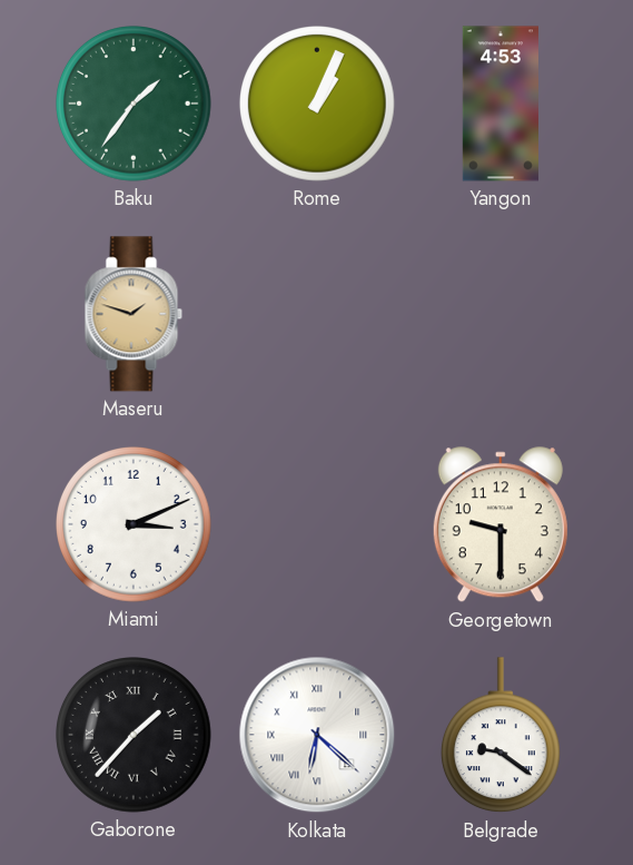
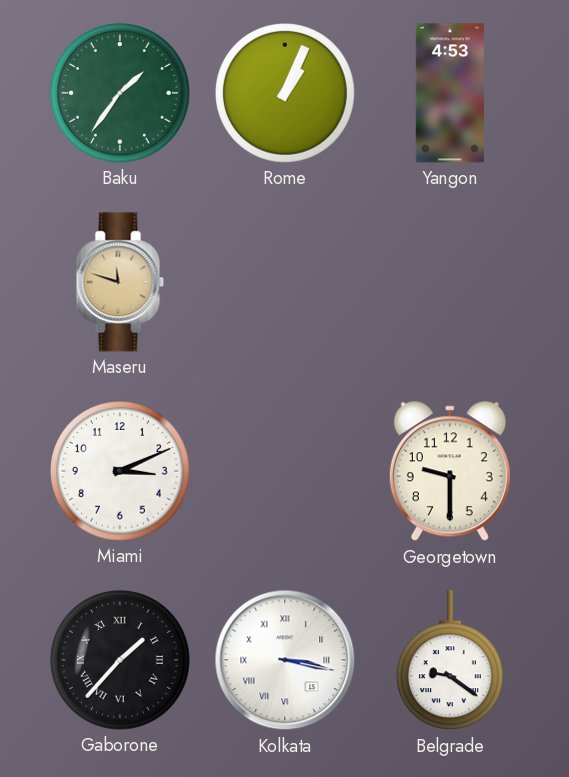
Maseru: 1:48 -> 11:48 (120, 282)
Kolkata: 6:22 -> 3:17 (285, 660)
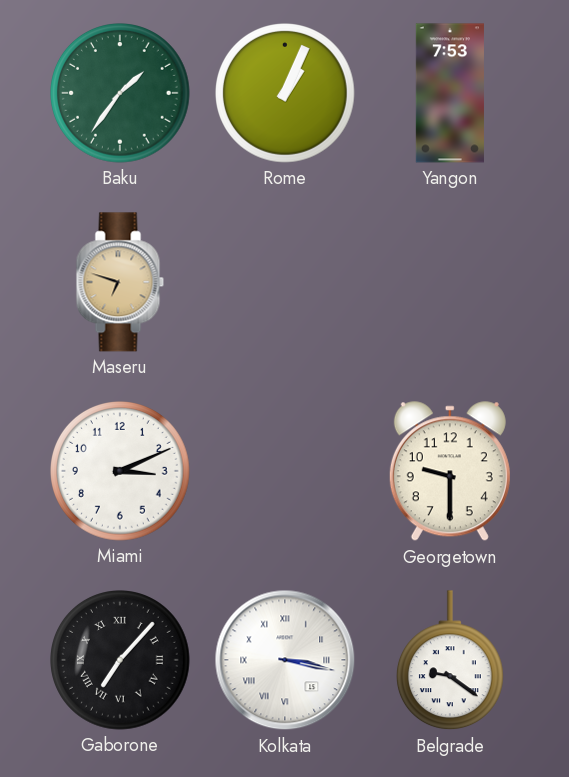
Yangon: 4:53 -> 7:53 (450, 93)
Maseru: 11:48 -> 6:48 (120, 282)
Gaborone: 1:37 -> 7:07 (121, 661)
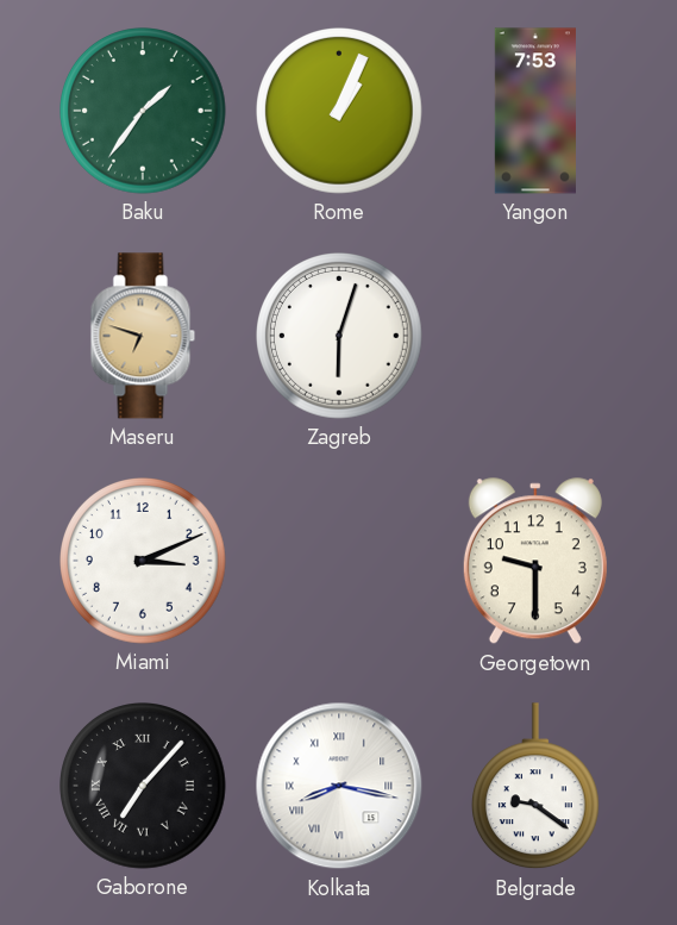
Zagreb: none -> 6:03 (340, 337)
Kolkata: 3:17 -> 8:17 (339, 786)
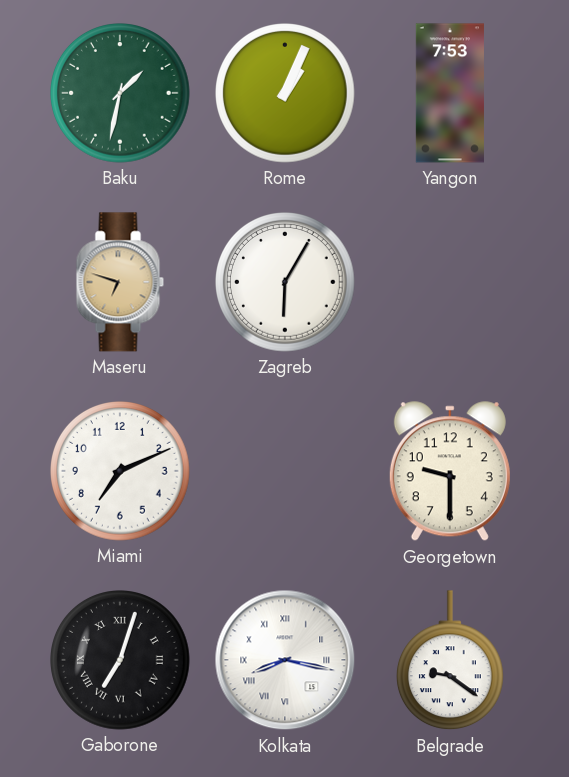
Baku: 1:36 -> 1:32 (121, 94)
Zagreb: 6:03 -> 6:05 (286, 283)
Miami: 3:11 -> 7:11 (121, 472)
Gaborone: 7:07 -> 7:03 (121, 661)
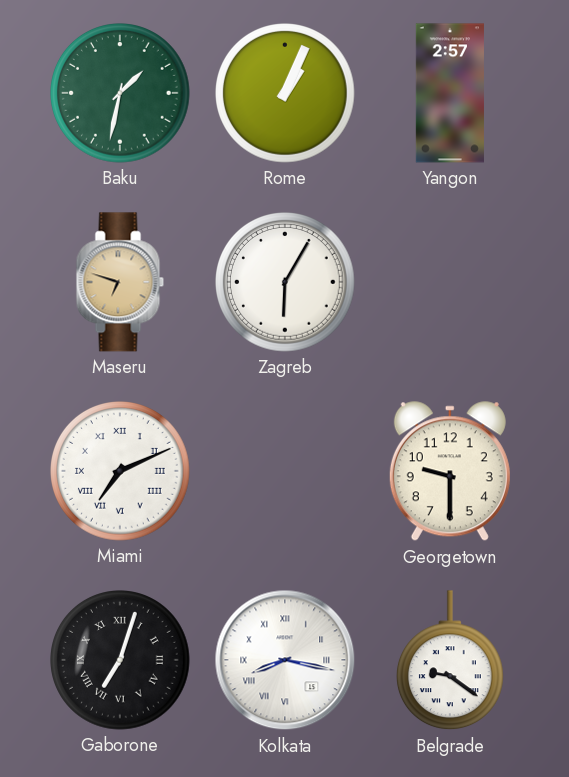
Yangon: 7:53 -> 2:57 (450, 93)
Miami numerals: Arabic -> Roman (121, 472)
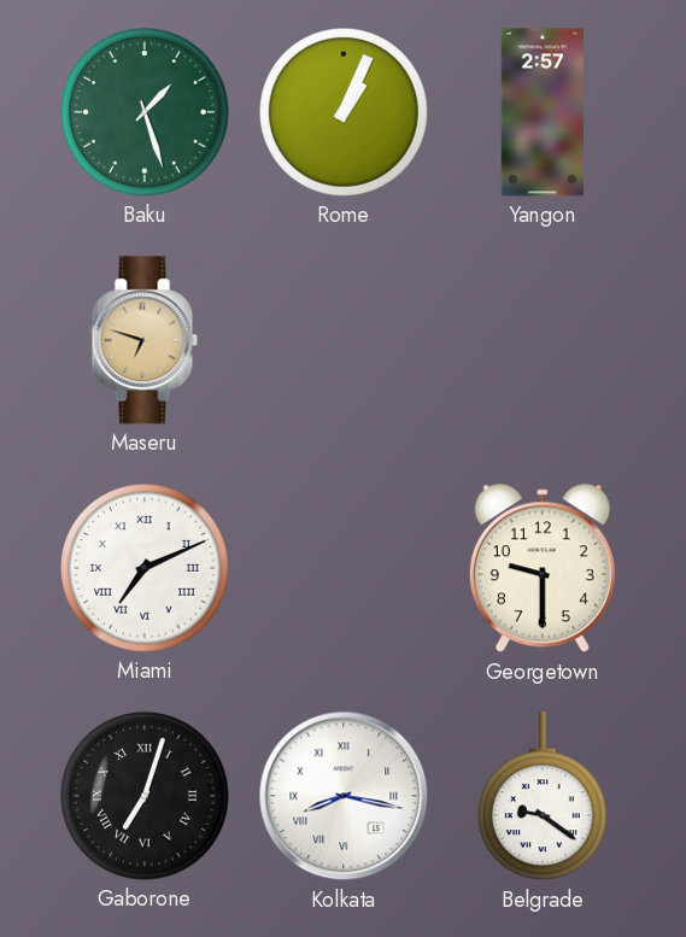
Baku: 1:32 -> 1:27 (146, 113)
Zagreb: 6:05 -> none (286, 283)
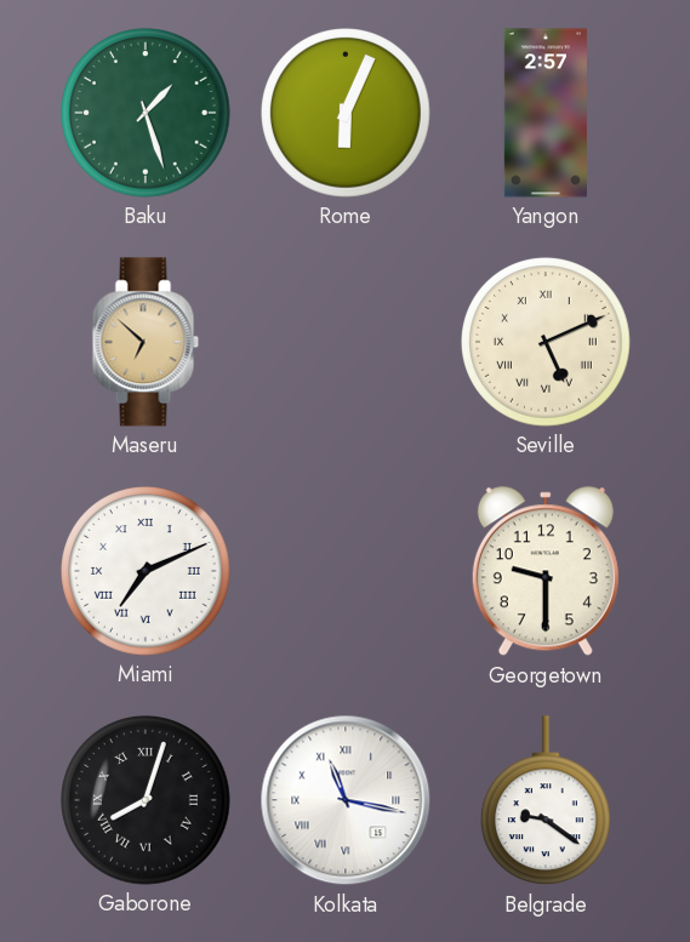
Rome: 1:04 -> 6:04 (347, 114)
Maseru: 6:48 -> 6:52 (146, 342)
Seville: none -> 5:11 (547, 343)
Gaborone: 7:03 -> 8:03 (147, 801)
Kolkata: 8:17 -> 11:17 (346, 800)
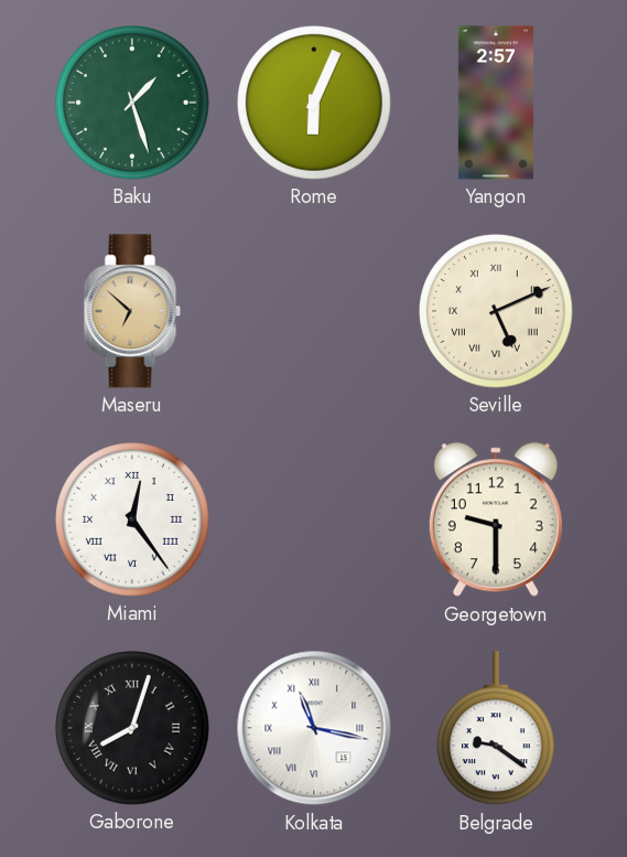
Miami: 7:11 -> 12:24 (133, 521)
